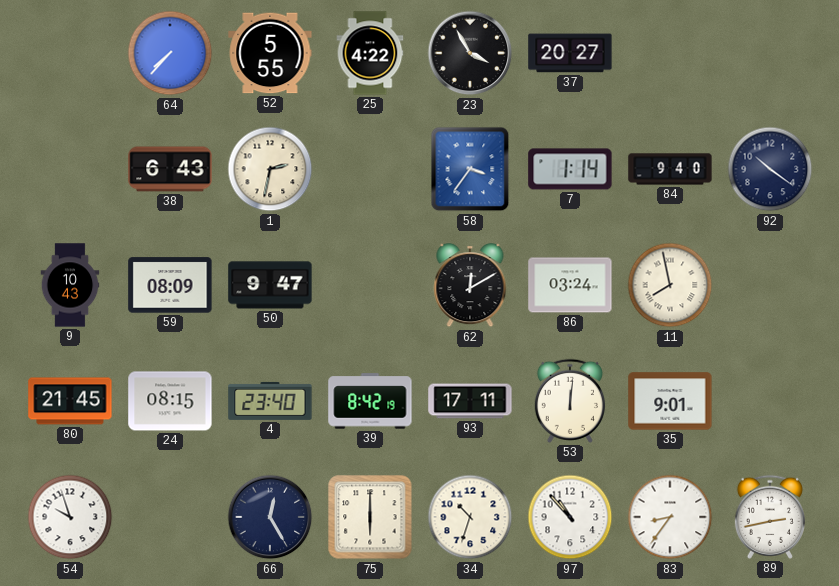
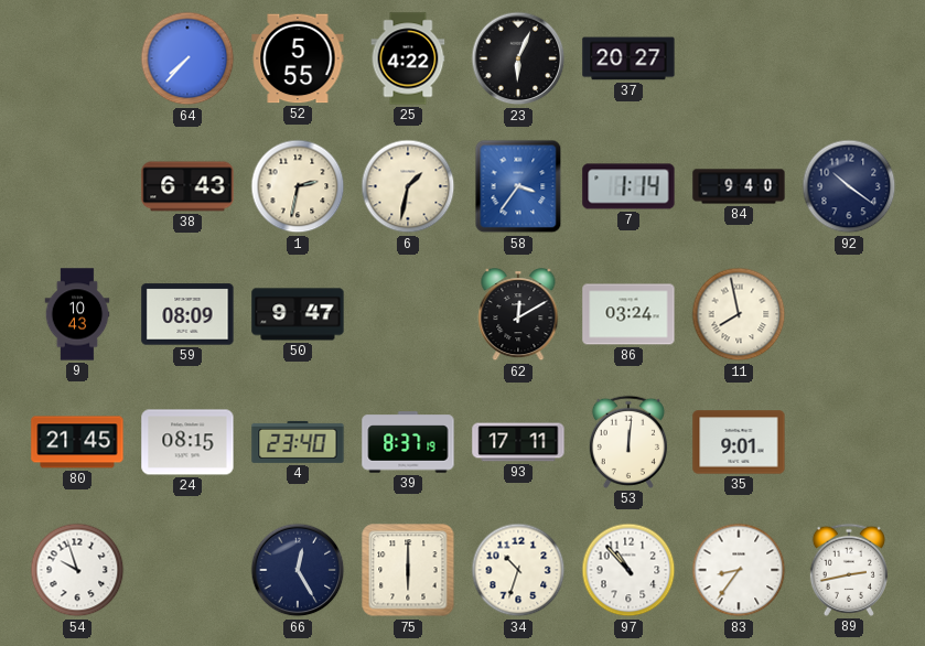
23: 3:55 -> 6:04 (518, 58)
6: none -> 1:32 (408, 186)
39: 8:42 -> 8:37 (408, 442)
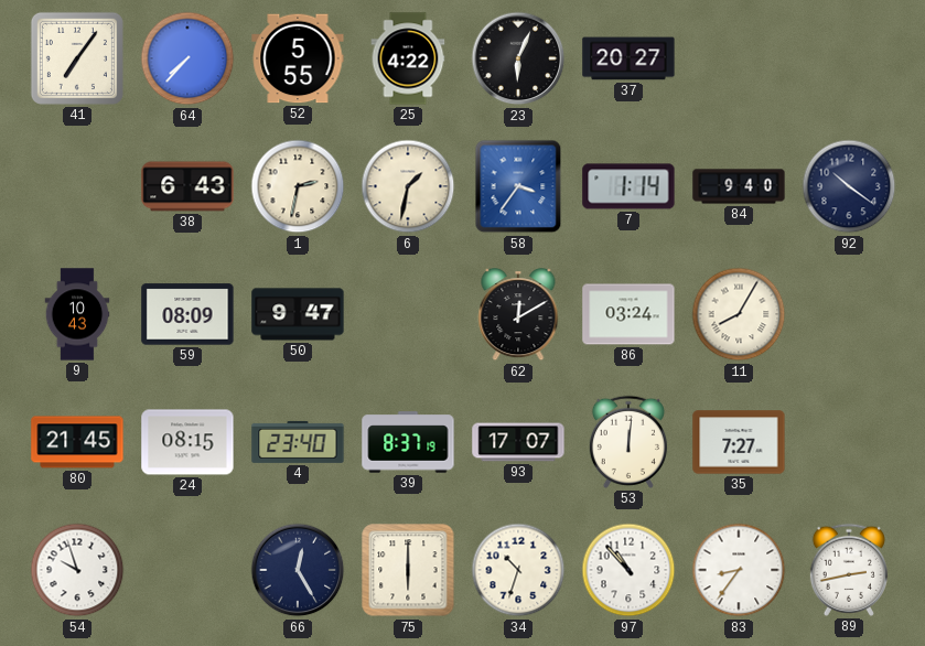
41: none -> 7:06 (77, 58)
11: 7:58 -> 8:05 (739, 314)
93: 17:11 -> 17:07 (518, 442)
35: 9:01 -> 7:27 (739, 442)
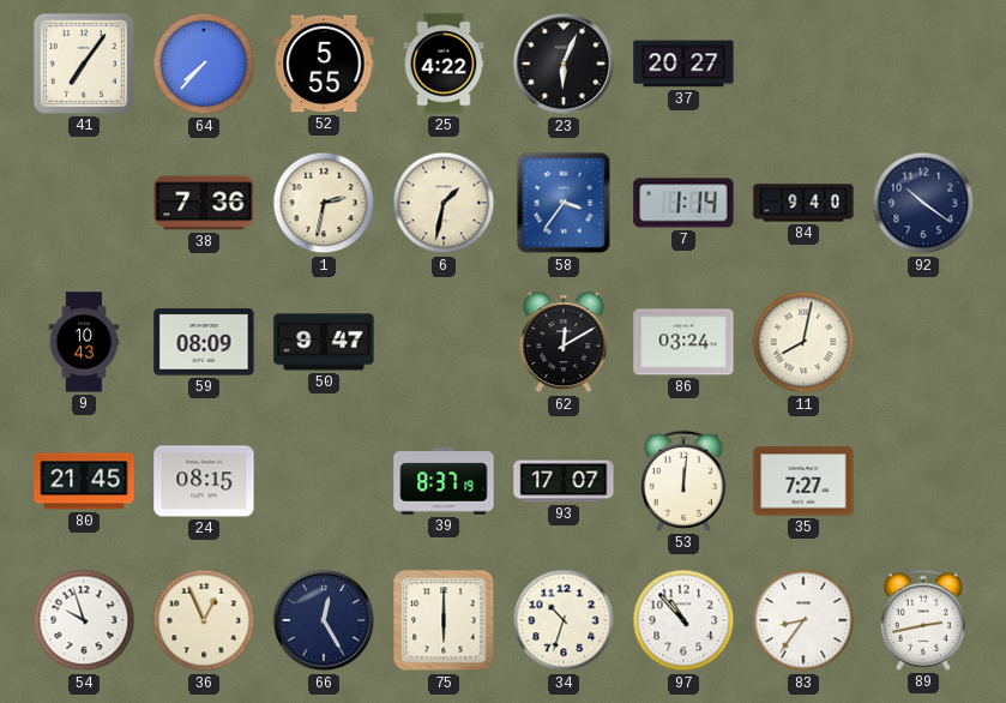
38: 6:43 -> 7:36 (204, 203)
11: 8:05 -> 8:02 (803, 342)
4: 23:40 -> none (298, 442)
36: none -> 12:56 (204, 620)
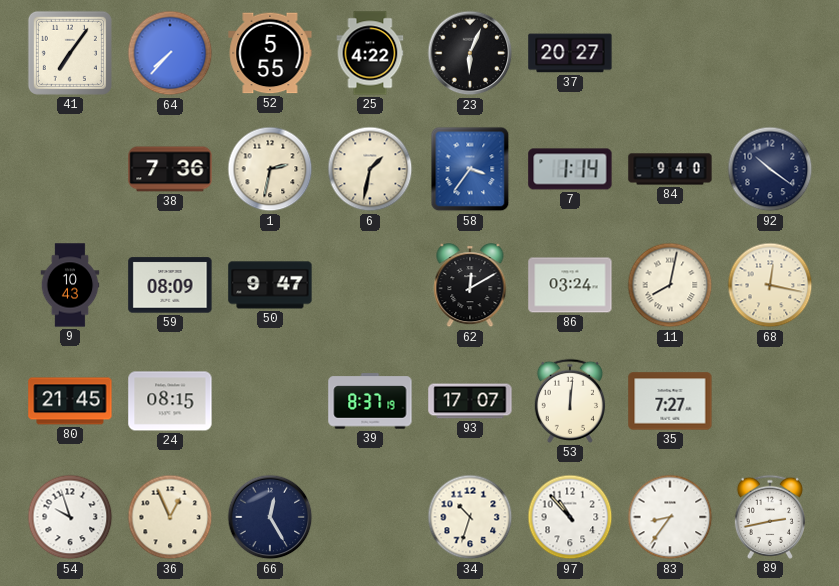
68: none -> 12:17 (770, 285)
75: 6:00 -> none (444, 620)
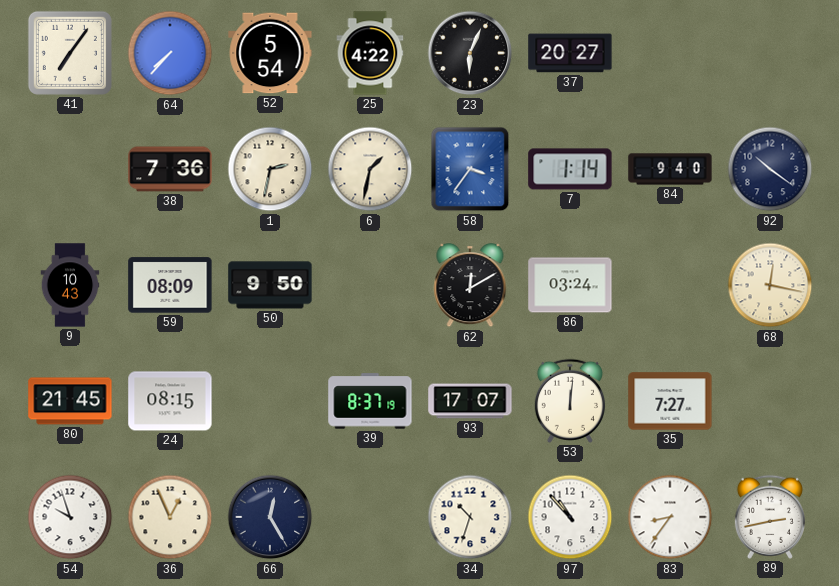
52: 5:55 -> 5:54 (270, 53)
50: 9:47 -> 9:50 (270, 285)
11: 8:02 -> none (670, 285)
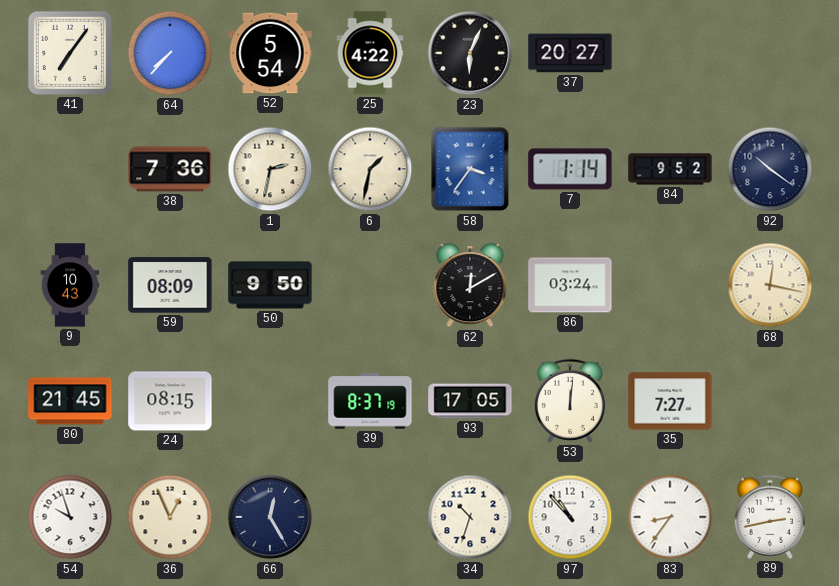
84: 9:40 -> 9:52 (670, 169)
93: 17:07 -> 17:05 (470, 401)
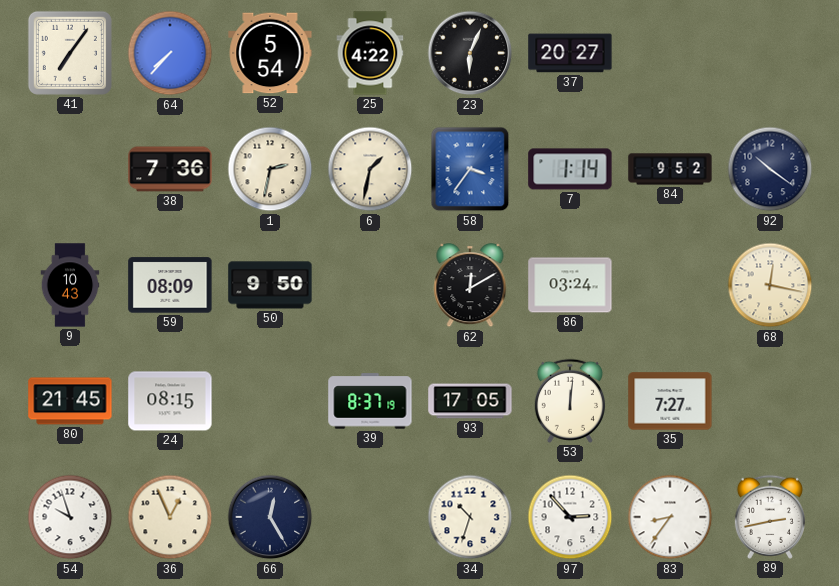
97: 10:53 -> 2:53 (570, 517)
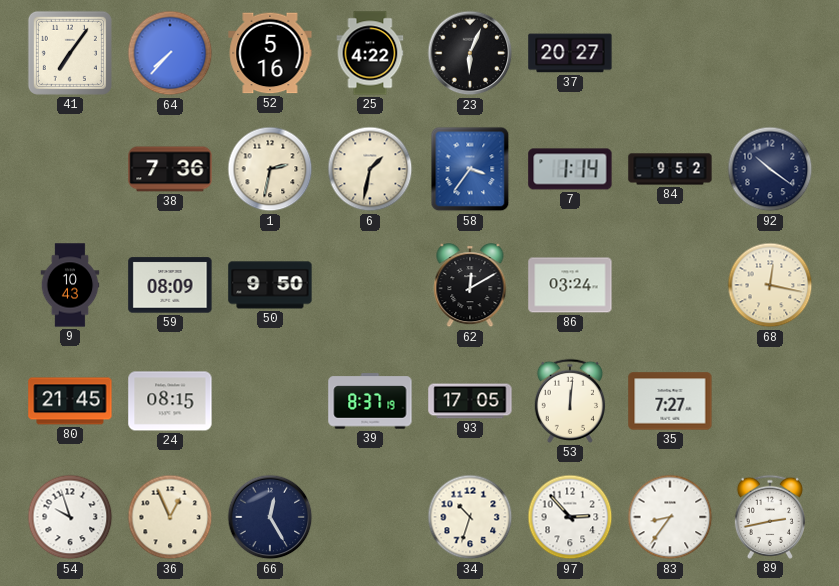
52: 5:54 -> 5:16 (270, 53)
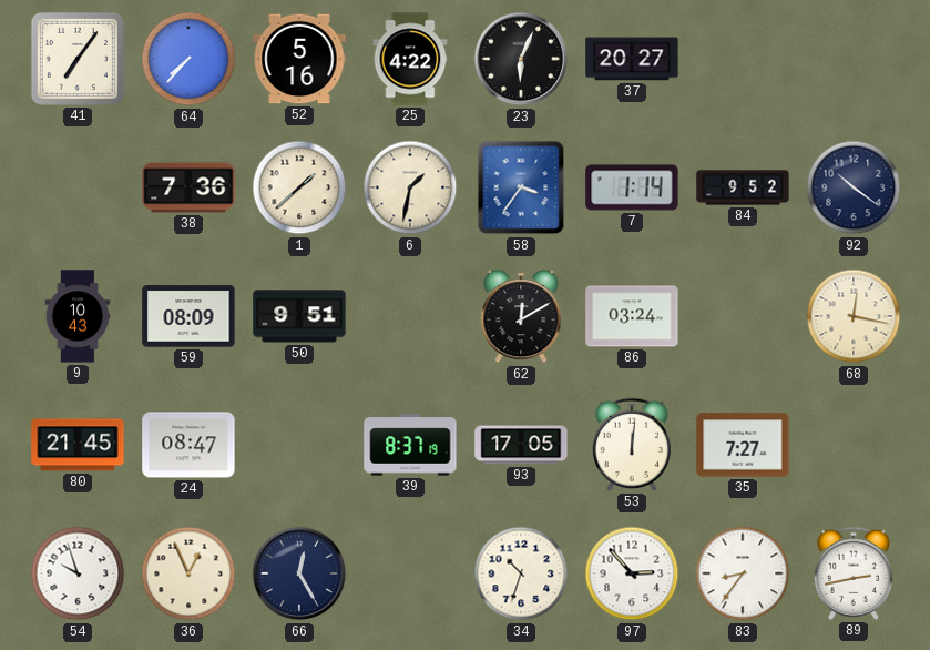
1: 2:32 -> 1:38 (299, 187)
50: 9:50 -> 9:51 (299, 316)
24: 08:15 -> 08:47 (188, 445)
